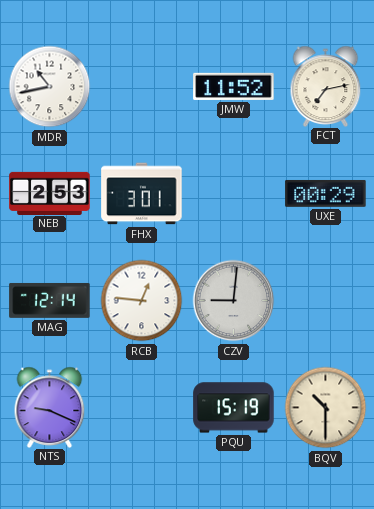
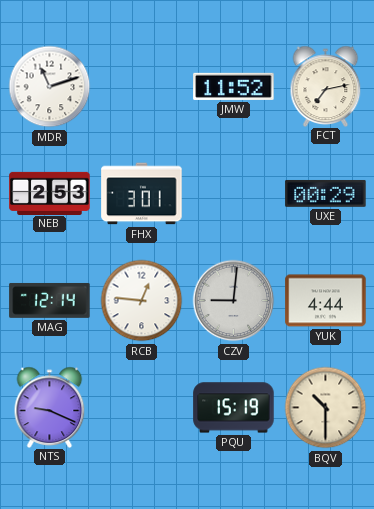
MDR: 10:43 -> 11:12 (50, 87)
YUK: none -> 4:44 (326, 301)
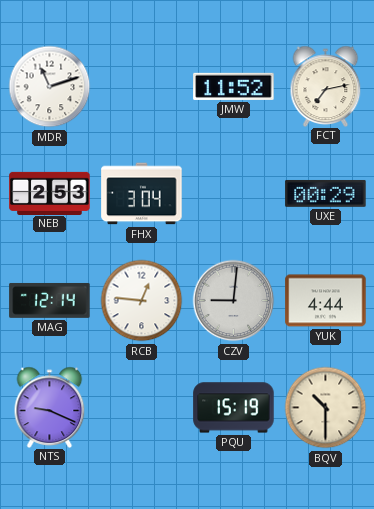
FHX: 3:01 -> 3:04 (142, 194)
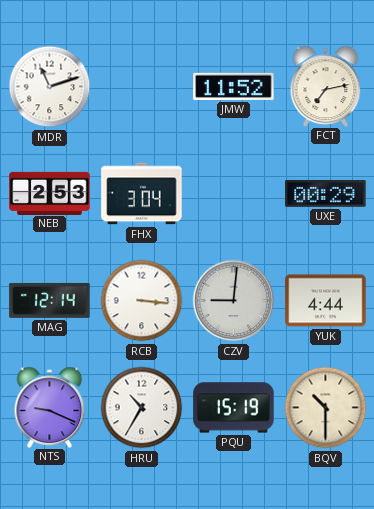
RCB: 12:46 -> 3:16 (142, 301)
HRU: none -> 10:35 (142, 408)
